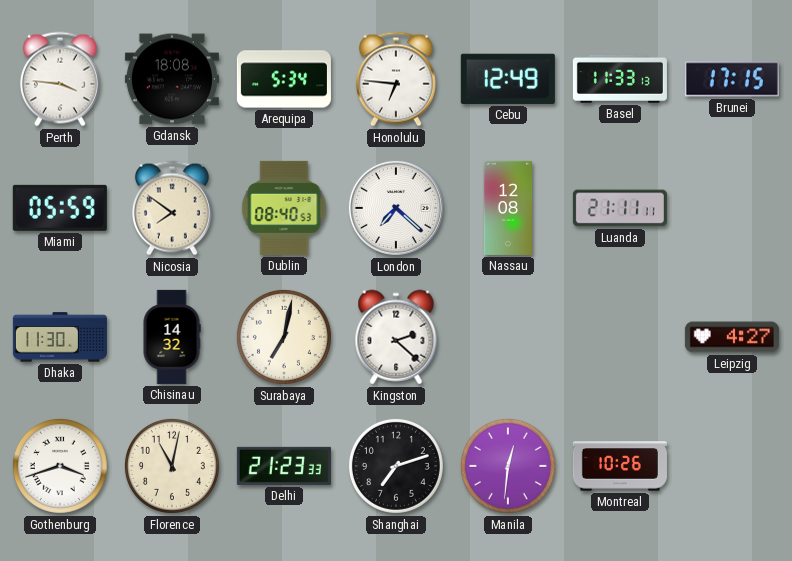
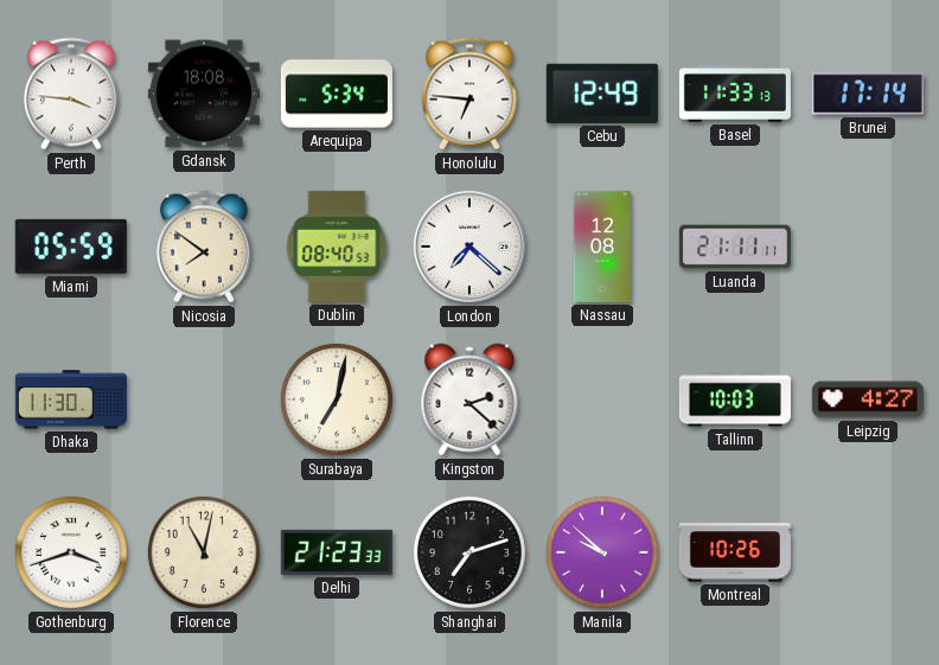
Brunei: 17:15 -> 17:14 (868, 94)
Chisinau: 14:32 -> none (172, 337)
Tallinn: none -> 10:03 (735, 399)
Manila: 12:31 -> 9:52 (602, 552)
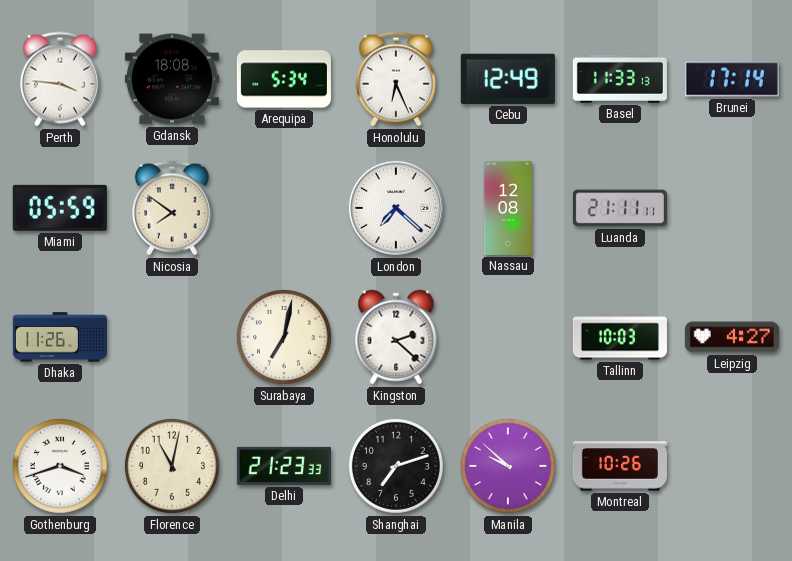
Honolulu: 6:46 -> 6:26 (396, 79)
Dublin: 08:40 -> none (337, 247)
Dhaka: 11:30 -> 11:26 (60, 337)
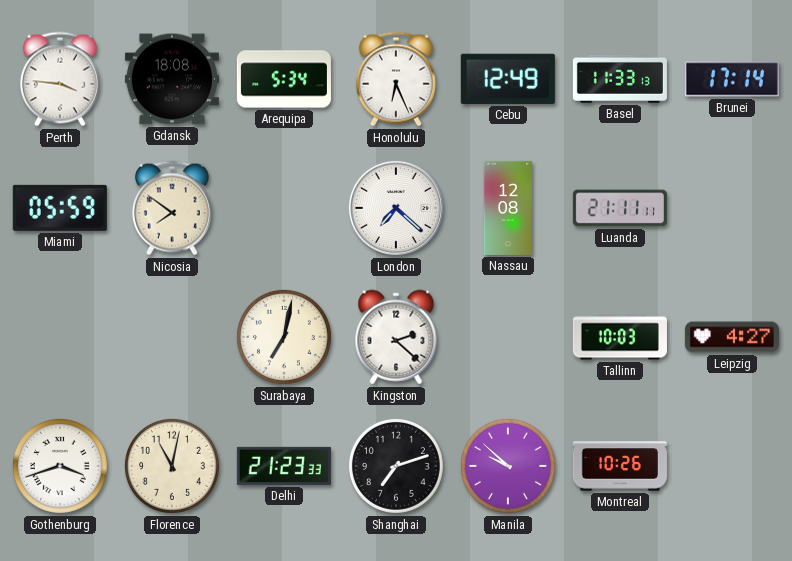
Dhaka: 11:26 -> none (60, 337)
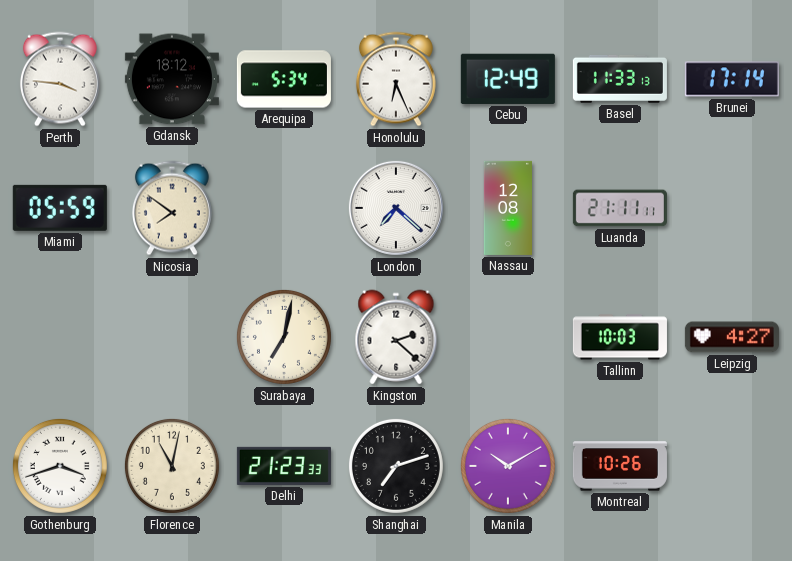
Gdansk: 18:08 -> 18:12 (172, 79)
Manila: 9:52 -> 10:10 (508, 466)
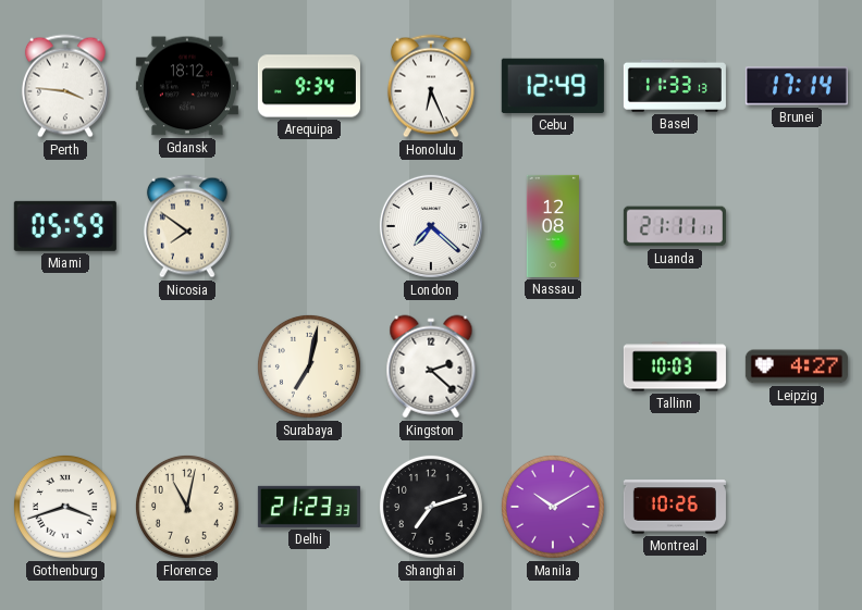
Arequipa: 5:34 -> 9:34 (309, 86)
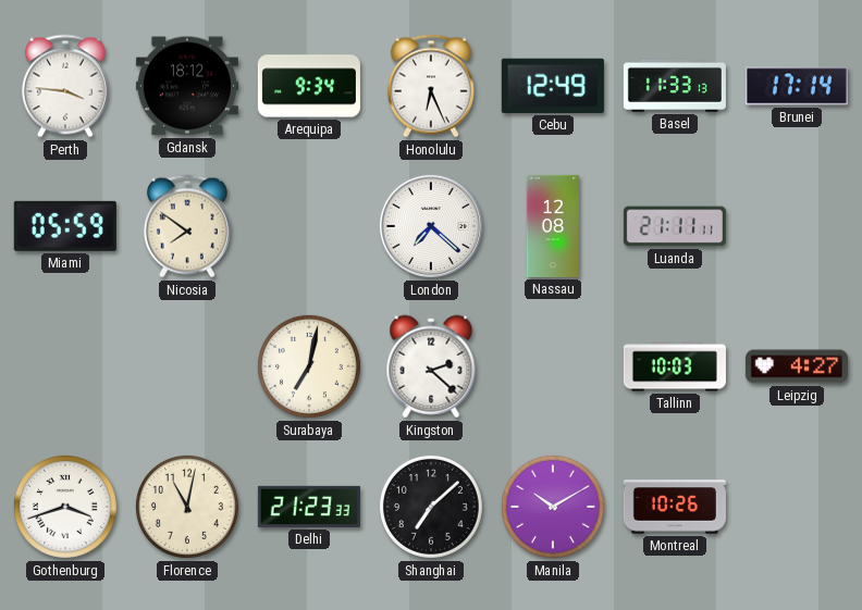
Shanghai: 7:12 -> 7:08 (431, 507)
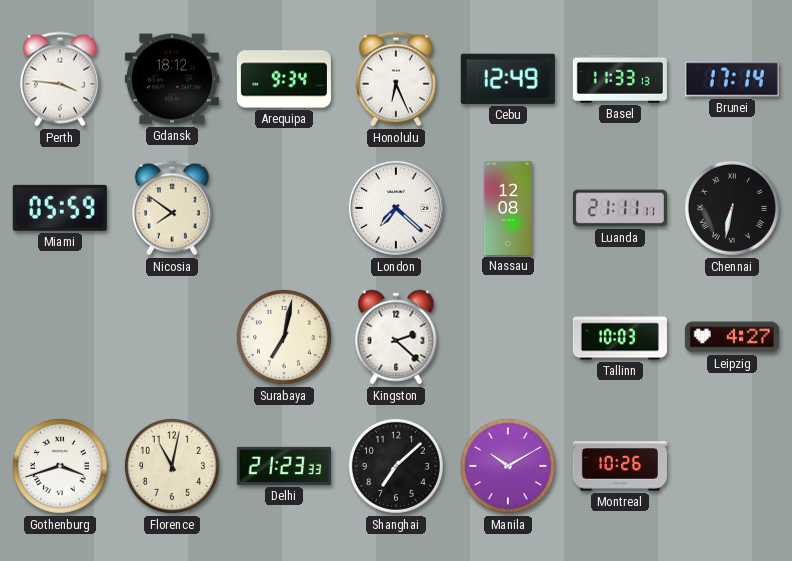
Chennai: none -> 6:32 (732, 208)
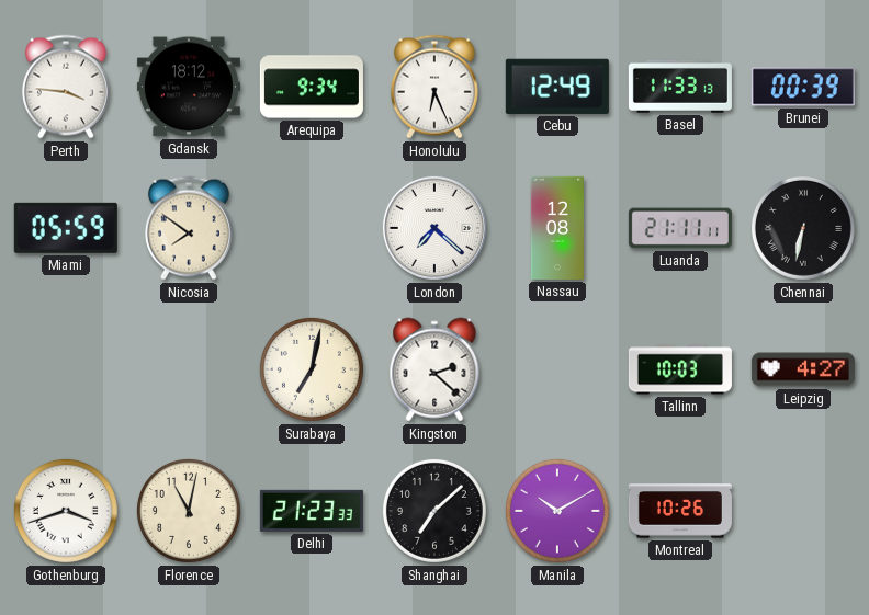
Brunei: 17:14 -> 00:39 (803, 87)
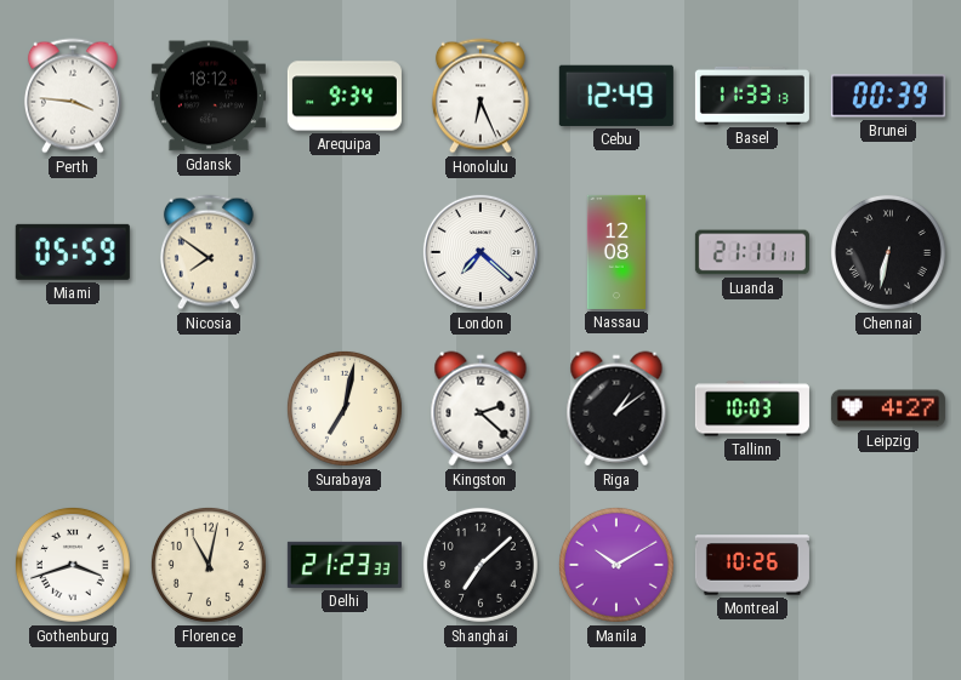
Riga: none -> 1:09 (616, 408)
